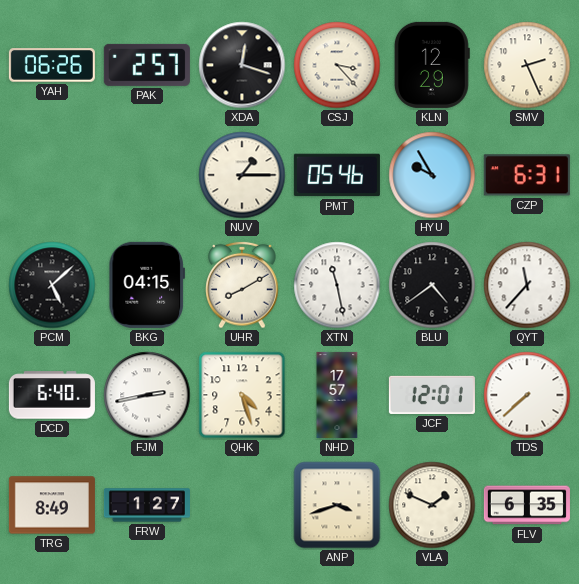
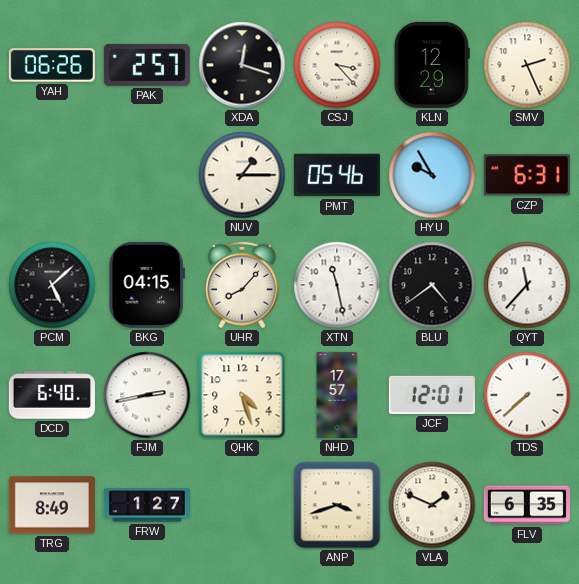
UHR: 8:10 -> 8:07 (242, 285)
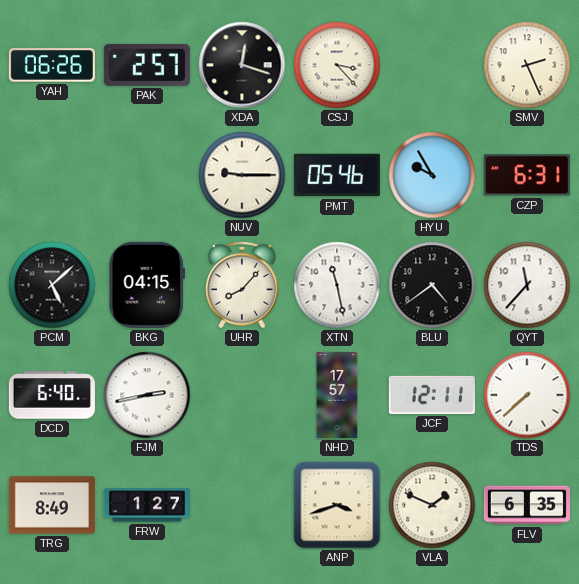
KLN: 12:29 -> none (432, 65)
NUV: 1:15 -> 9:15 (242, 175)
QHK: 4:27 -> none (242, 395)
JCF: 12:01 -> 12:11 (432, 395)
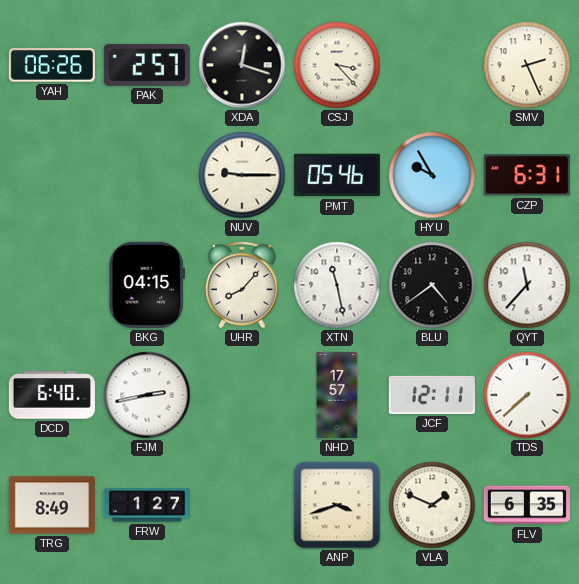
PCM: 5:08 -> none (52, 285)
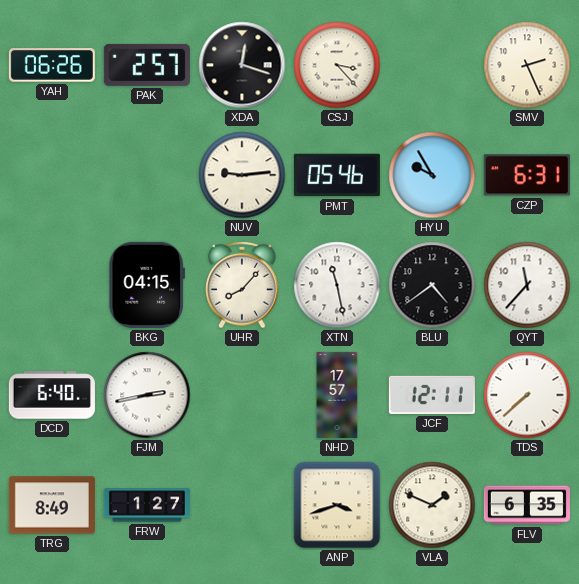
NUV: 9:15 -> 9:14 (242, 175)
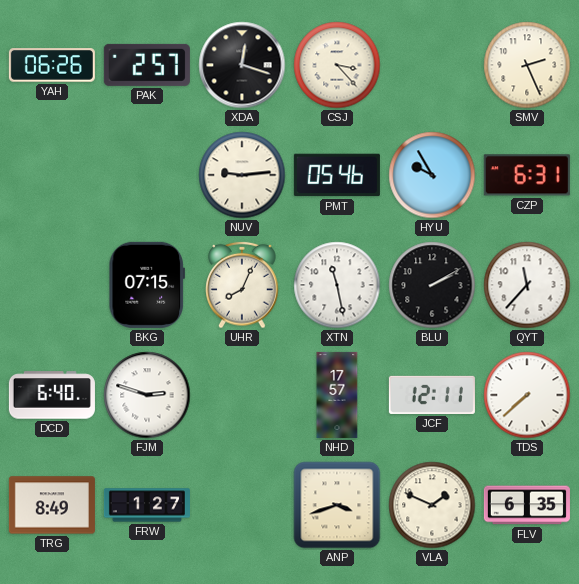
BKG: 04:15 -> 07:15 (146, 285)
UHR: 8:07 -> 8:04 (242, 285)
BLU: 4:39 -> 2:10 (432, 285)
FJM: 2:43 -> 2:48 (147, 395)
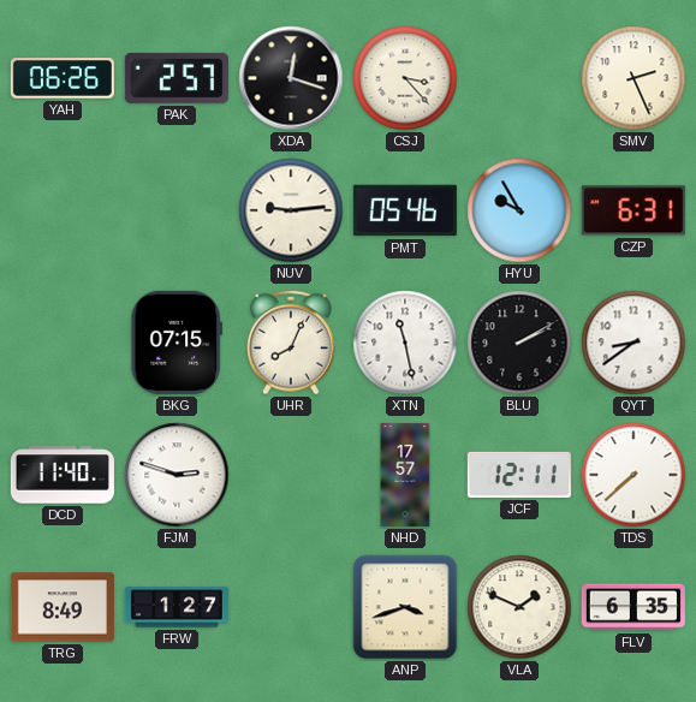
QYT: 11:37 -> 8:39 (633, 343)
DCD: 6:40 -> 11:40 (63, 475)
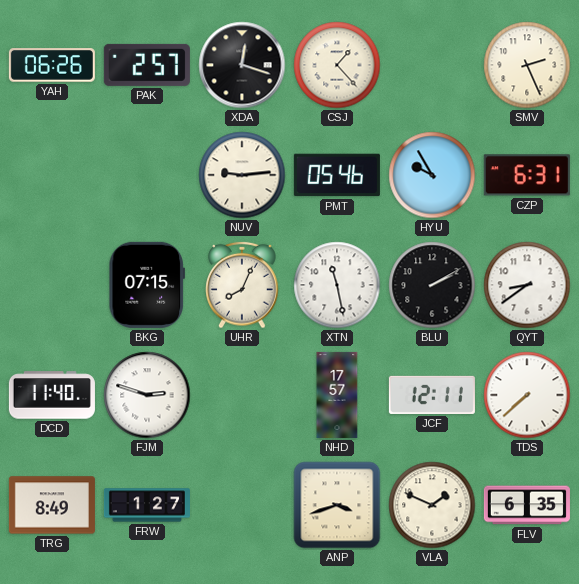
CSJ: 3:23 -> 1:23 (337, 65)
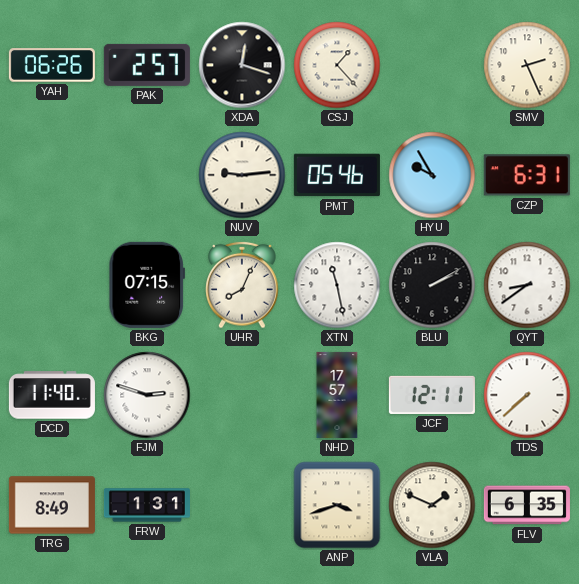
FRW: 1:27 -> 1:31 (147, 505)
